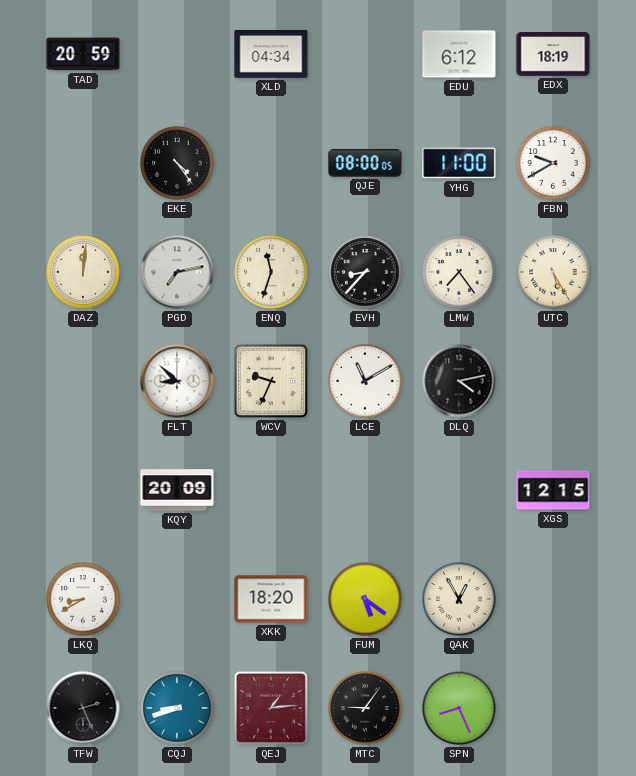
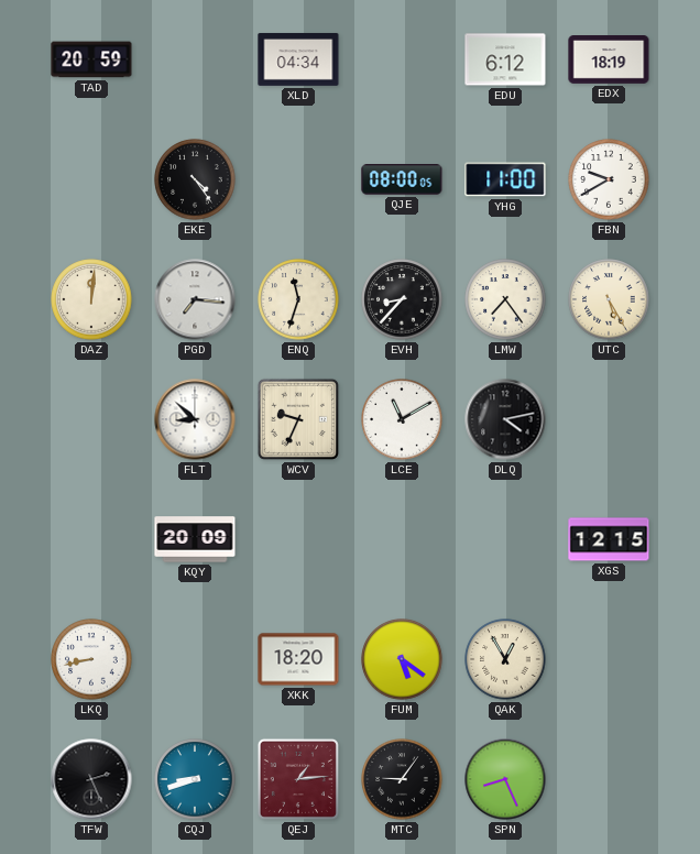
PGD: 7:13 -> 7:16 (195, 299)
LKQ: 8:40 -> 8:43 (91, 659)
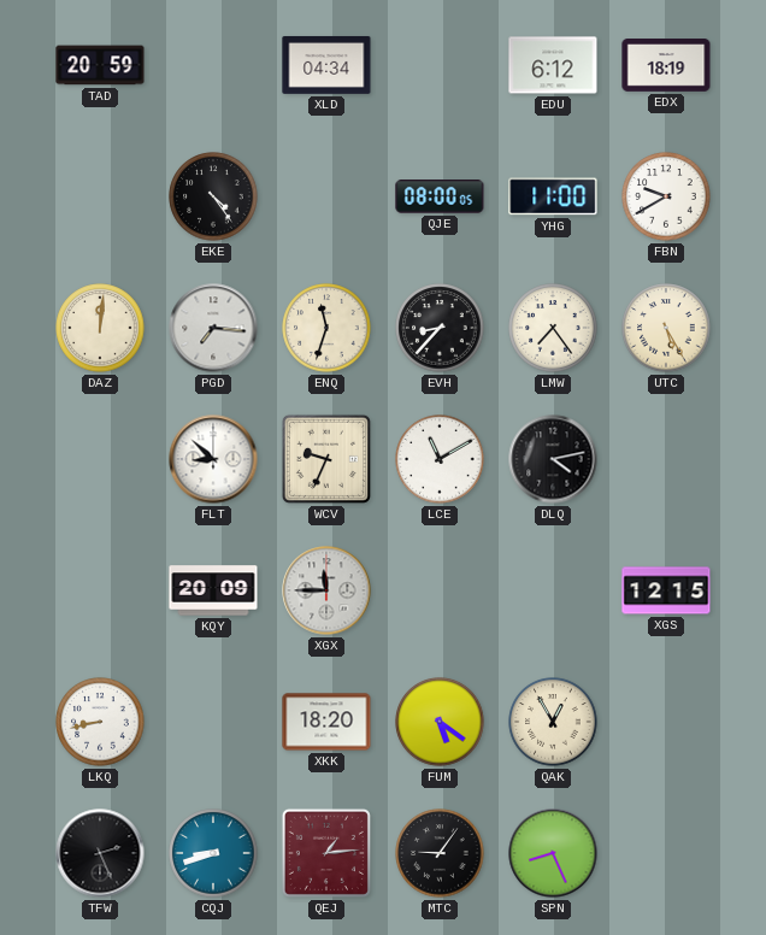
XGX: none -> 11:45 (326, 590)
